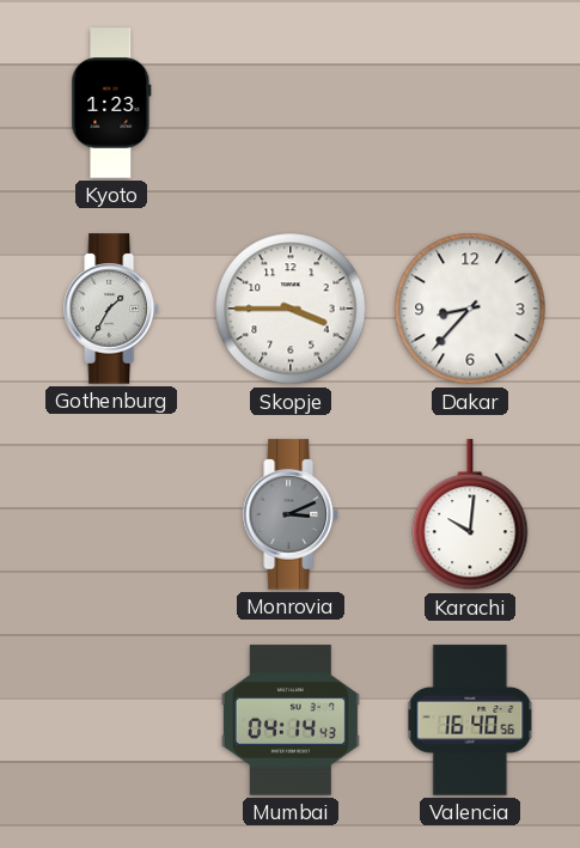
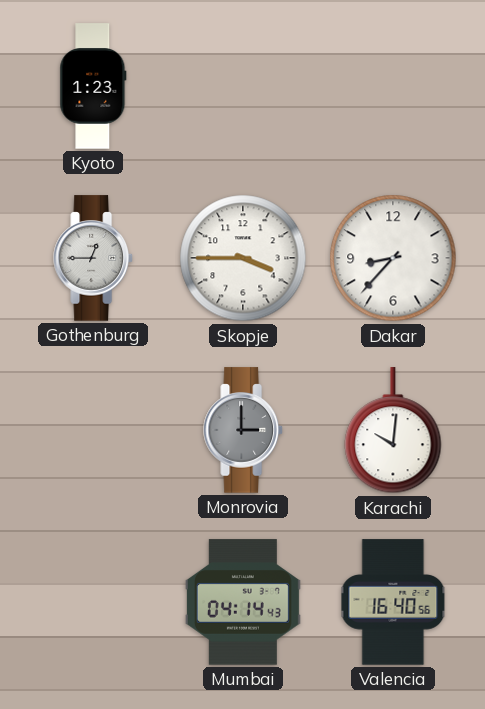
Gothenburg: 1:35 -> 12:45 (94, 258)
Monrovia: 3:11 -> 3:00 (244, 430)
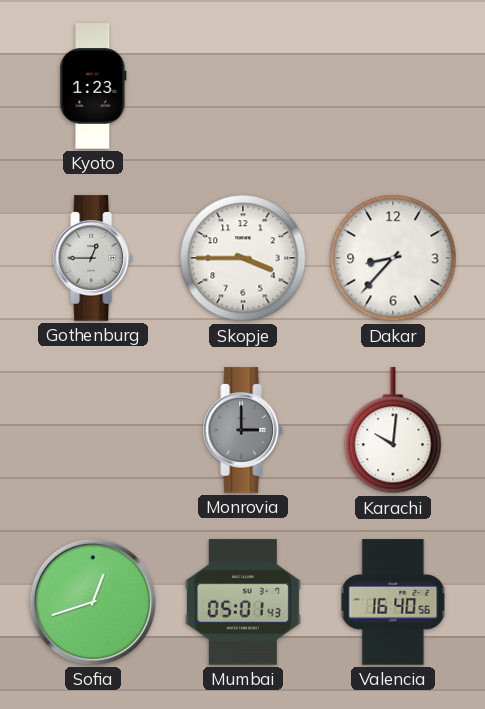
Sofia: none -> 12:42 (93, 602)
Mumbai: 04:14 -> 05:01 (243, 602)
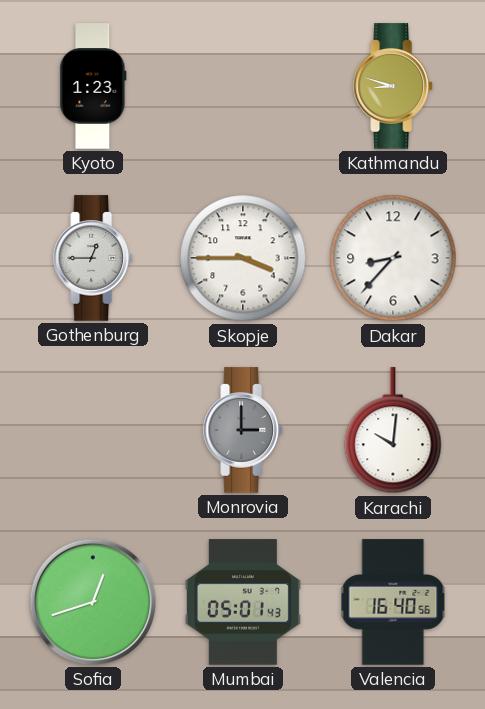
Kathmandu: none -> 8:48 (394, 86)
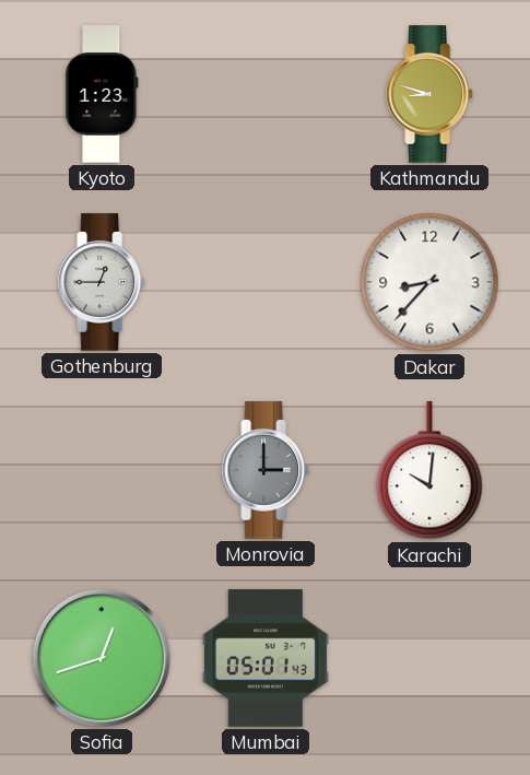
Skopje: 3:45 -> none (243, 258)
Valencia: 16:40 -> none (393, 602)
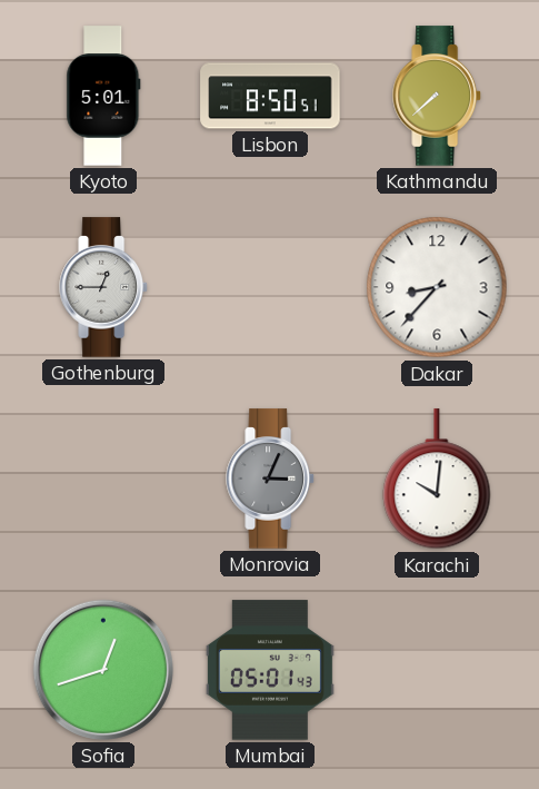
Kyoto: 1:23 -> 5:01 (103, 96)
Lisbon: none -> 8:50 (270, 96)
Kathmandu: 8:48 -> 7:38 (438, 96)
Monrovia: 3:00 -> 3:04 (271, 479)
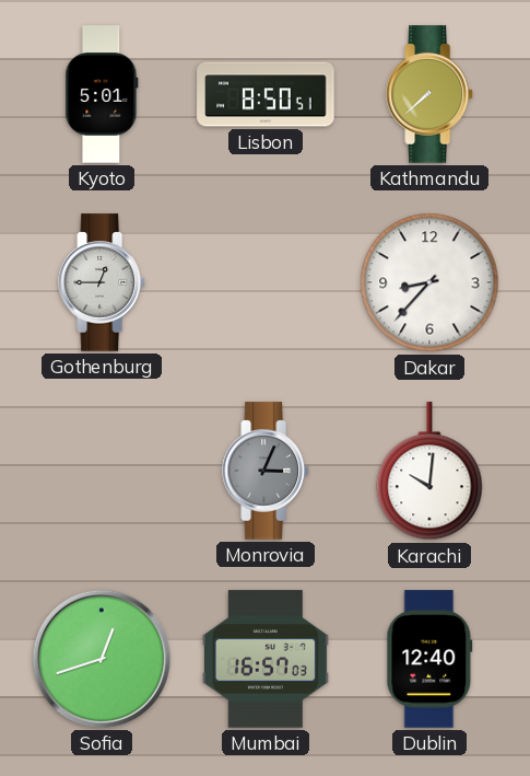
Mumbai: 05:01 -> 16:57 (266, 659)
Dublin: none -> 12:40 (429, 659)
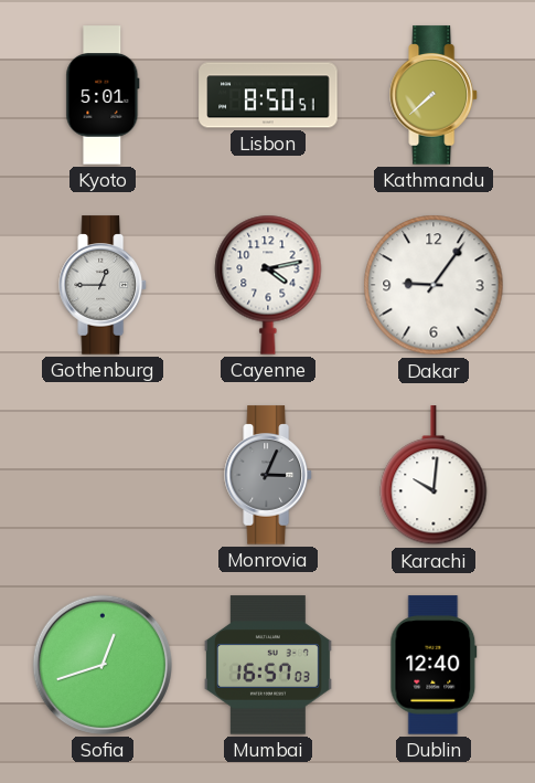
Cayenne: none -> 4:13 (268, 285)
Dakar: 8:37 -> 9:06 (434, 285)
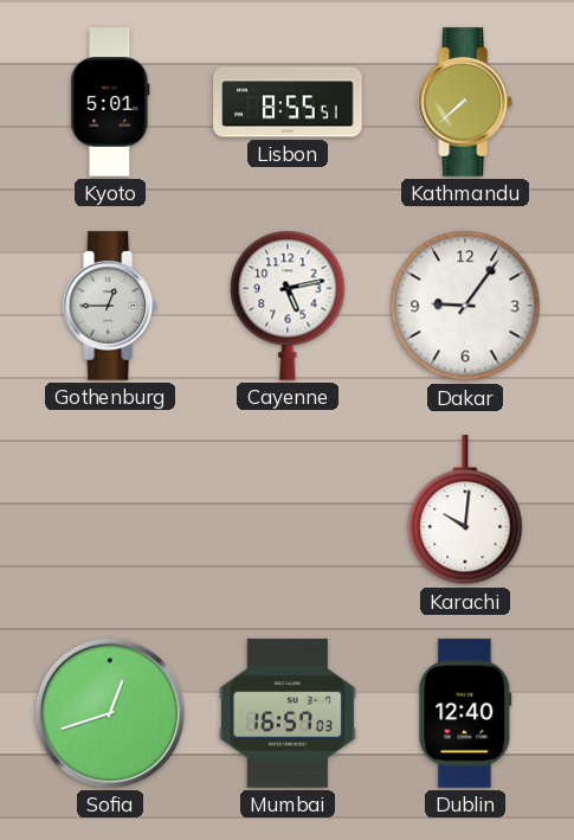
Lisbon: 8:50 -> 8:55 (288, 102)
Cayenne: 4:13 -> 5:13 (288, 306)
Monrovia: 3:04 -> none (269, 475)
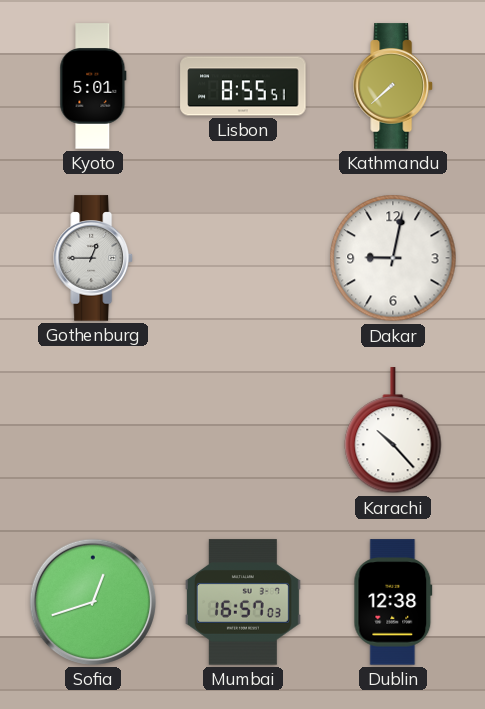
Cayenne: 5:13 -> none (288, 306)
Dakar: 9:06 -> 9:02 (393, 258)
Karachi: 10:01 -> 10:23 (393, 431)
Dublin: 12:40 -> 12:38 (393, 602)
